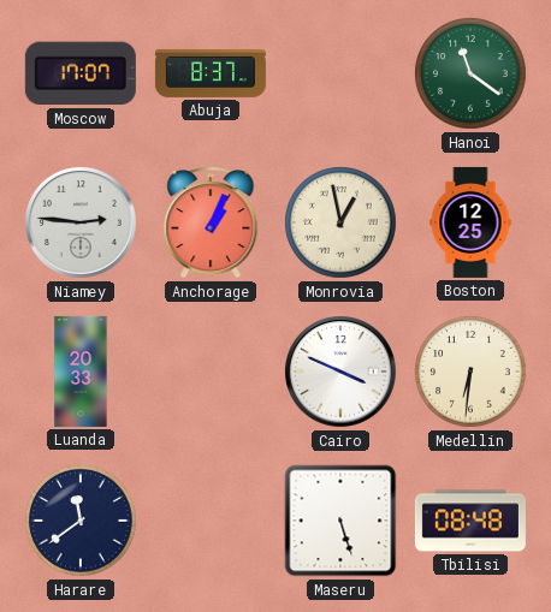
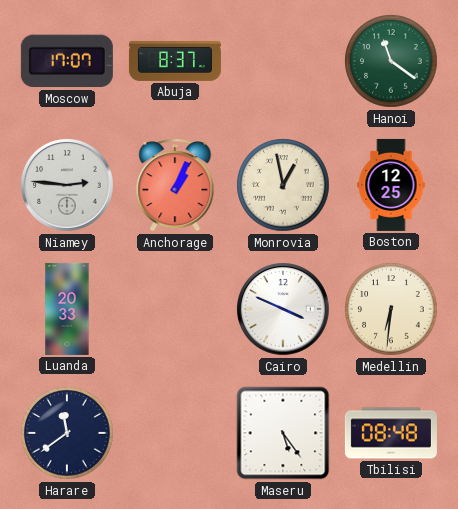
Maseru: 5:27 -> 5:24 (283, 433)
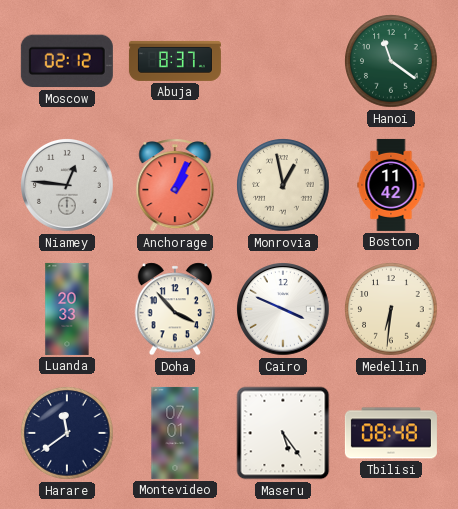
Moscow: 17:07 -> 02:12 (67, 61)
Niamey: 2:46 -> 12:46 (68, 186)
Boston: 12:25 -> 11:42 (391, 185)
Doha: none -> 3:53 (175, 309)
Montevideo: none -> 07:01 (175, 433)
